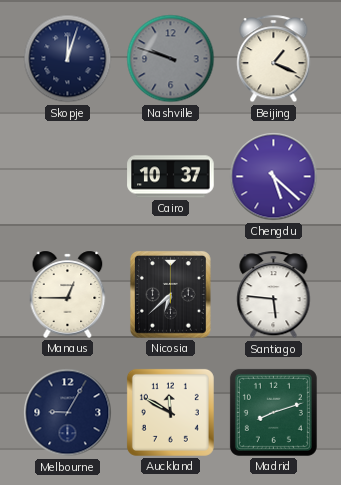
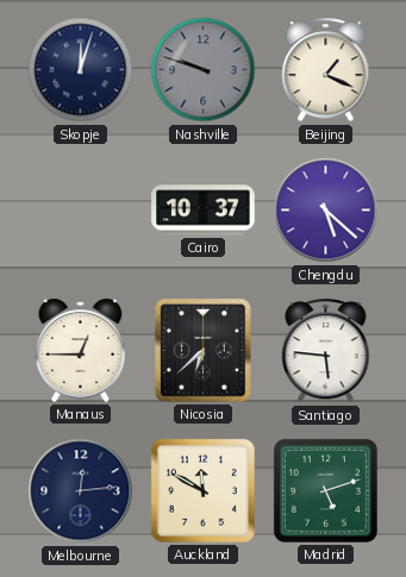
Melbourne: 9:05 -> 12:14 (81, 491)
Madrid: 8:12 -> 5:12 (325, 490)
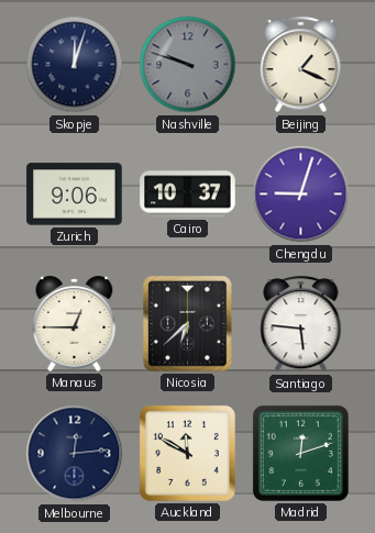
Zurich: none -> 9:06 (75, 195)
Chengdu: 5:22 -> 9:03 (301, 195)
Madrid: 5:12 -> 12:12 (300, 453)
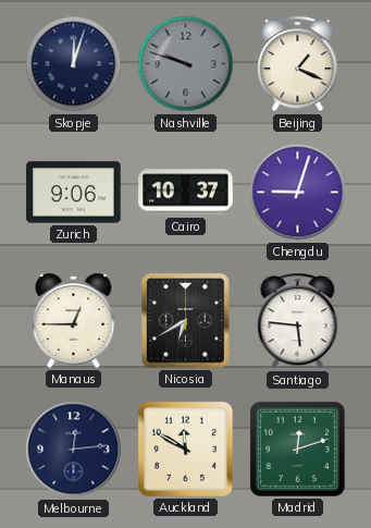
Nicosia: 6:38 -> 6:40 (185, 320)
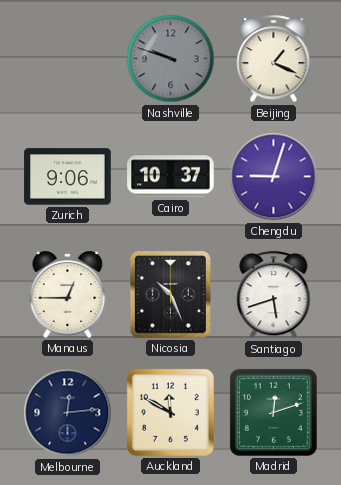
Skopje: 12:03 -> none (74, 64)
Nicosia: 6:40 -> 10:26 (170, 294)
Santiago: 5:46 -> 5:42 (274, 295)
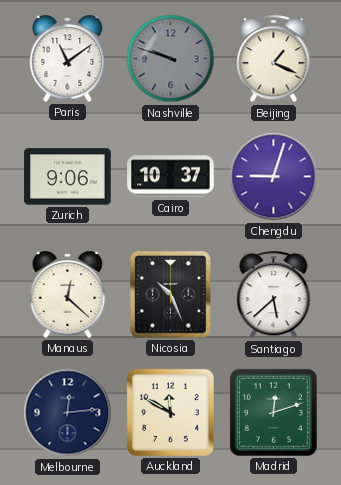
Paris: none -> 11:09 (68, 58)
Manaus: 12:45 -> 12:22 (68, 294)
Santiago: 5:42 -> 5:38 (274, 295)
